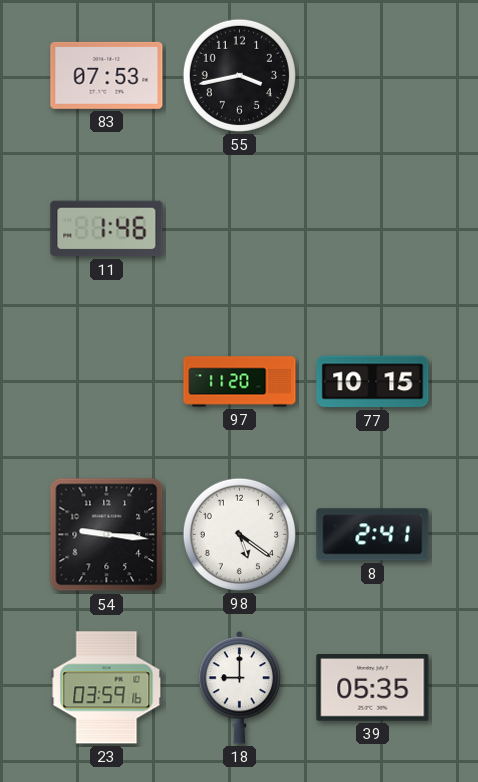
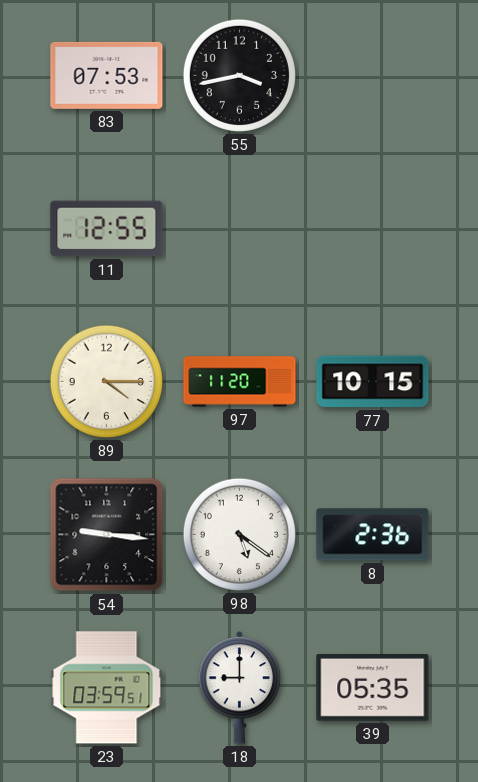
11: 1:46 -> 12:55 (107, 229)
89: none -> 4:15 (106, 381)
8: 2:41 -> 2:36 (373, 535)
23: 03:59:16 -> 03:59:51 (107, 688)
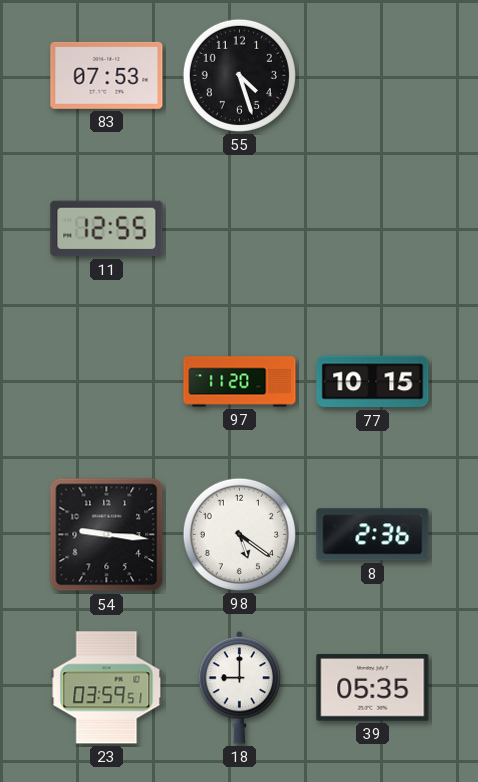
55: 3:43 -> 4:27 (239, 75)
89: 4:15 -> none (106, 381)
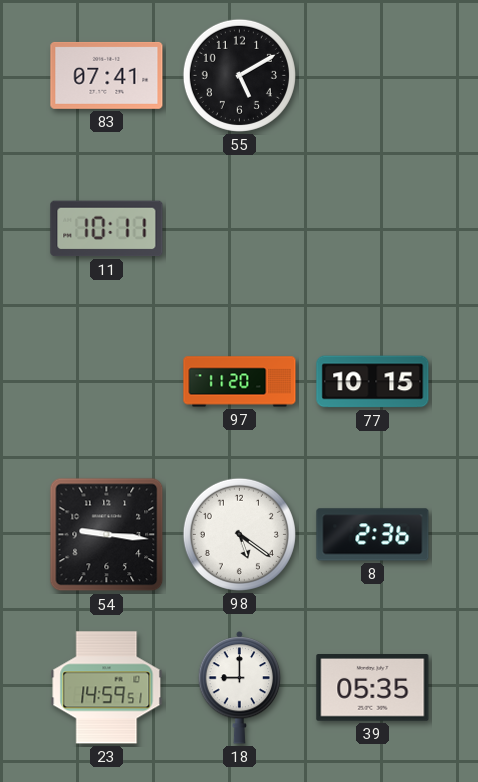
83: 07:53 -> 07:41 (107, 75)
55: 4:27 -> 5:10 (239, 75)
11: 12:55 -> 10:11 (107, 229)
23: 03:59 -> 14:59 (107, 688)
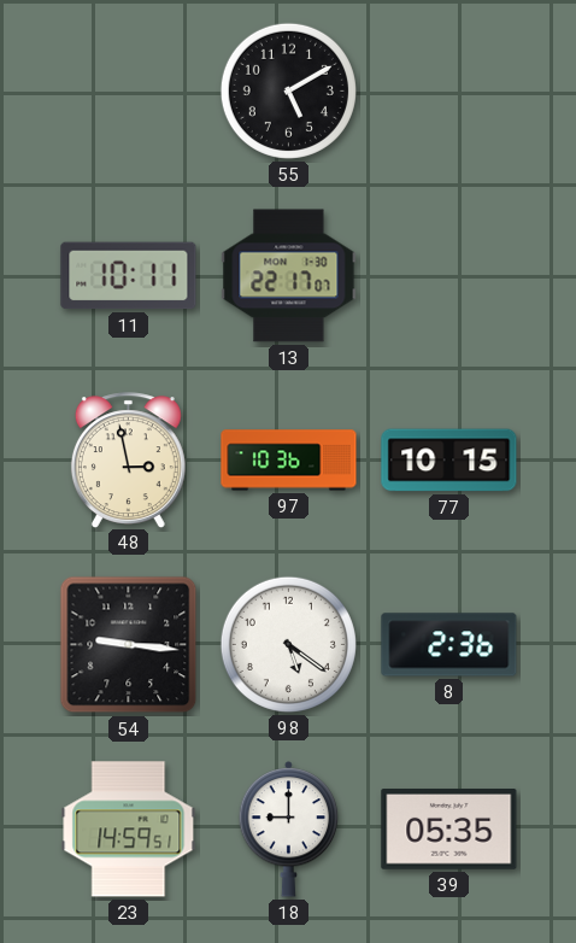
83: 07:41 -> none (107, 75)
13: none -> 22:17 (289, 276)
48: none -> 2:58 (128, 459)
97: 11:20 -> 10:36 (289, 461)
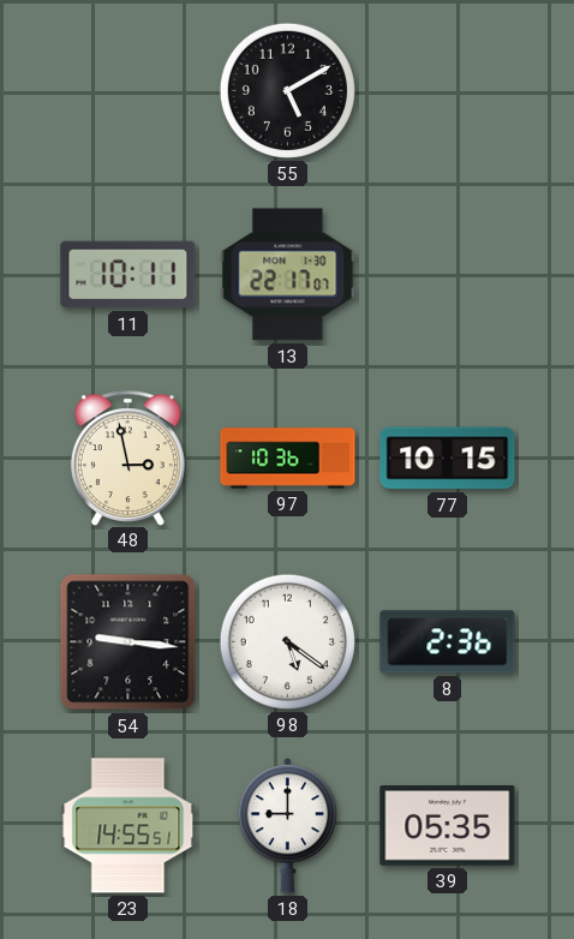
23: 14:59 -> 14:55 (128, 826)
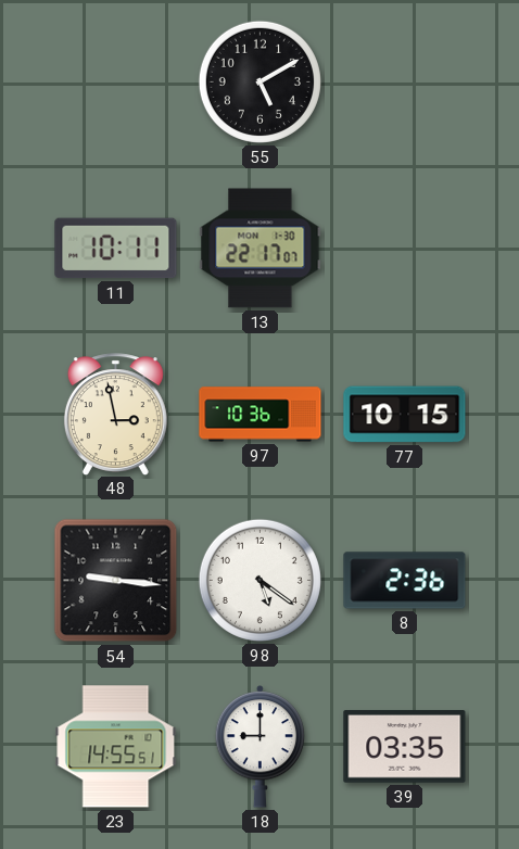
39: 05:35 -> 03:35 (405, 747)
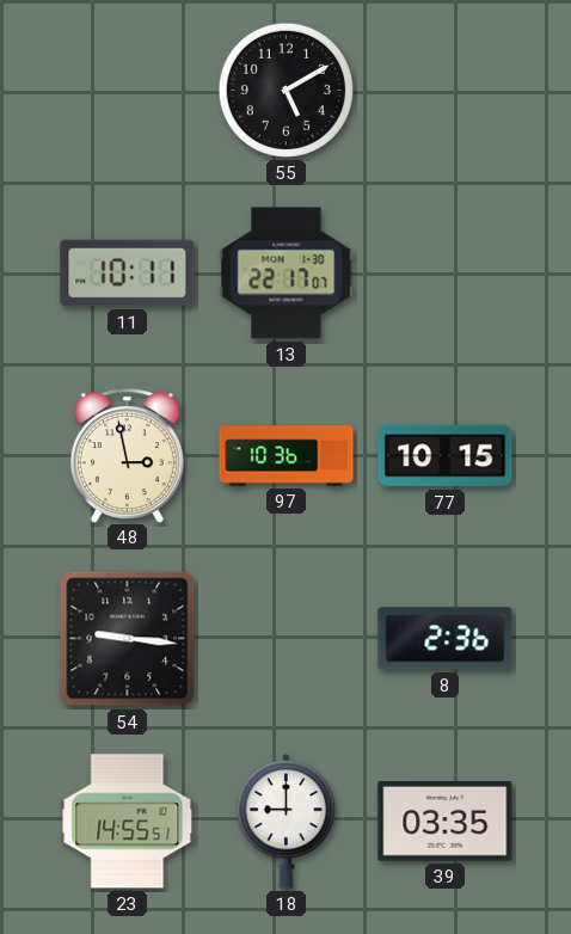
98: 5:21 -> none (259, 580)
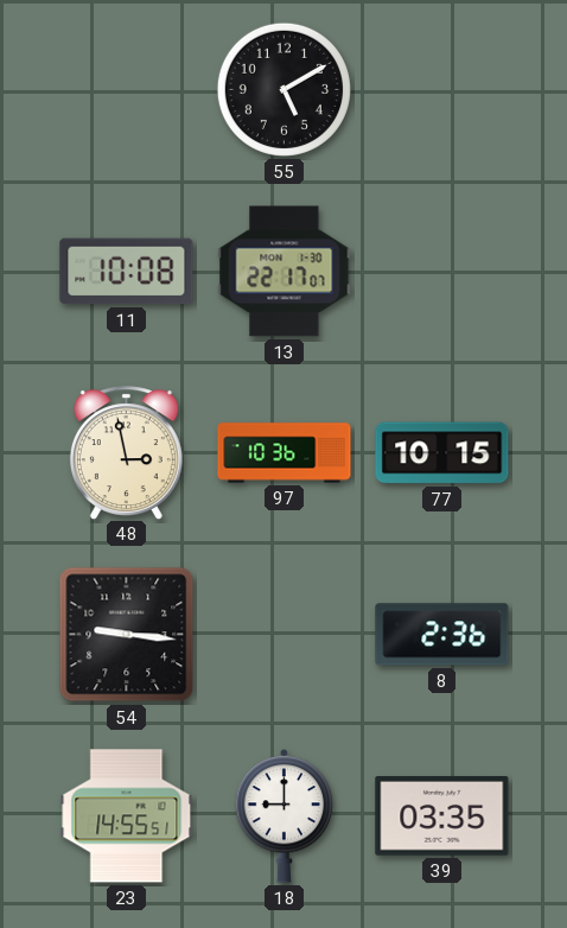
11: 10:11 -> 10:08 (127, 272)
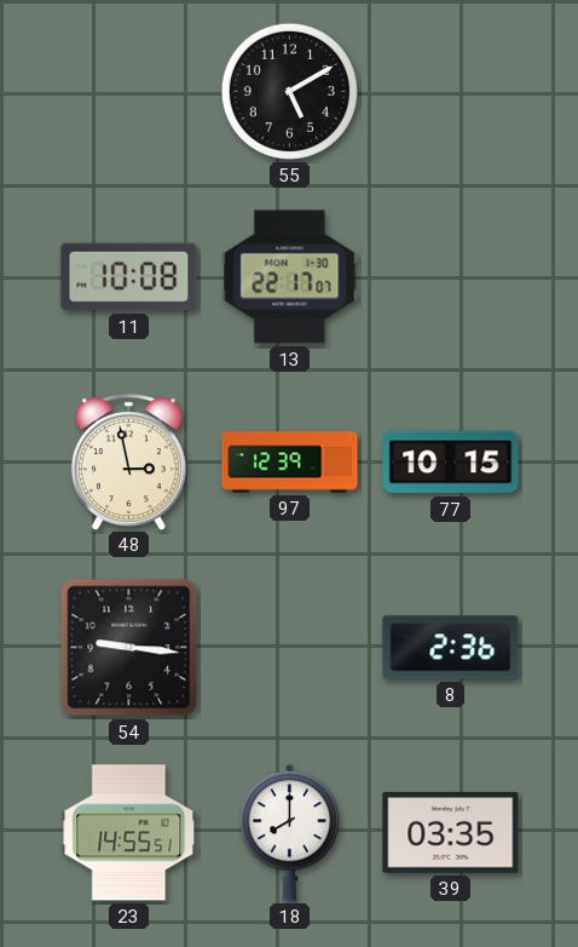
97: 10:36 -> 12:39 (290, 463)
18: 9:00 -> 8:00 (290, 833)
